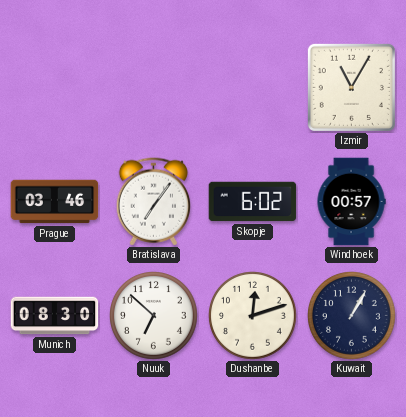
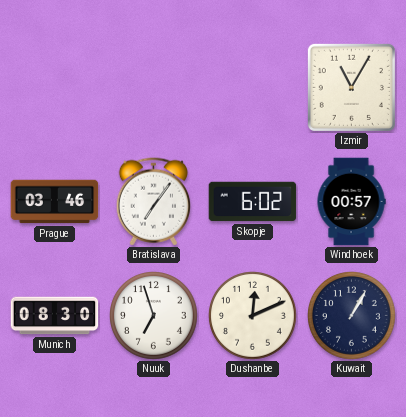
Nuuk: 6:52 -> 6:57 (154, 316)
Dushanbe: 12:12 -> 12:11 (253, 316)
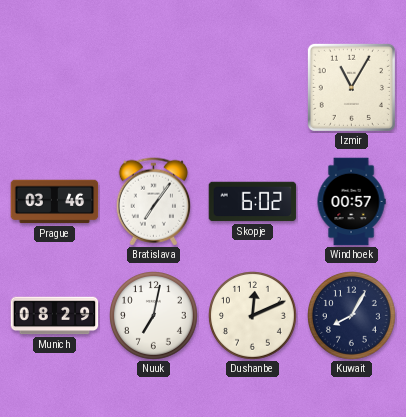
Munich: 08:30 -> 08:29 (55, 316)
Nuuk: 6:57 -> 7:02 (154, 316)
Kuwait: 1:05 -> 8:05 (352, 316)
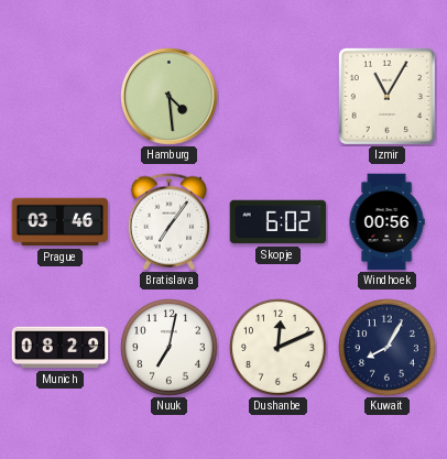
Hamburg: none -> 4:29 (170, 97)
Windhoek: 00:57 -> 00:56 (386, 222)
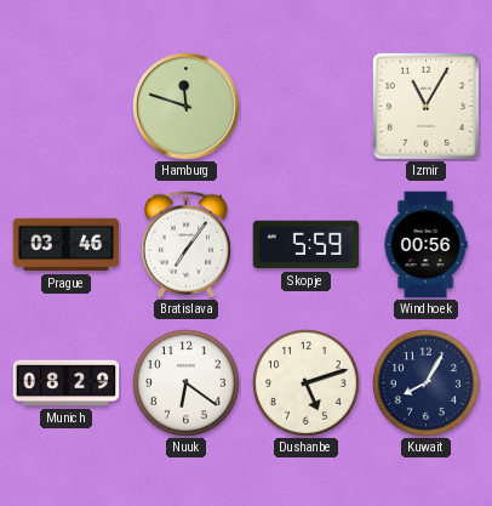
Hamburg: 4:29 -> 11:48 (187, 107)
Skopje: 6:02 -> 5:59 (307, 245)
Nuuk: 7:02 -> 6:21 (187, 383)
Dushanbe: 12:11 -> 5:12 (307, 383)
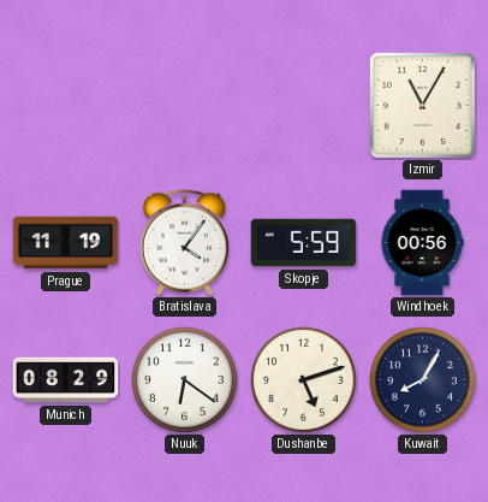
Hamburg: 11:48 -> none (187, 107)
Prague: 03:46 -> 11:19 (66, 243)
Bratislava: 7:06 -> 4:06 (184, 243)
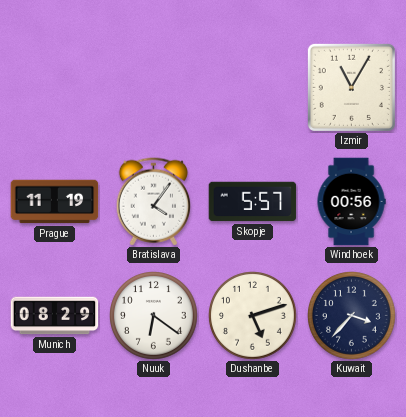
Skopje: 5:59 -> 5:57 (253, 202)
Kuwait: 8:05 -> 3:37 (352, 316)
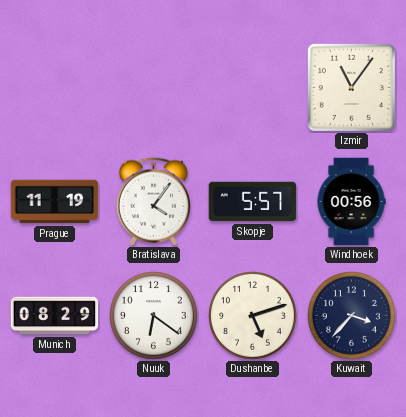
Izmir: 11:05 -> 11:06 (351, 87)
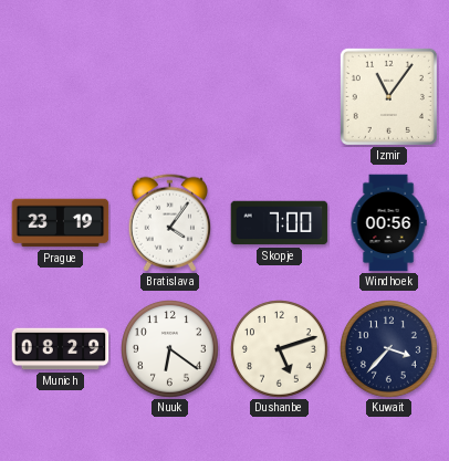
Prague: 11:19 -> 23:19 (61, 223)
Skopje: 5:57 -> 7:00 (280, 223)
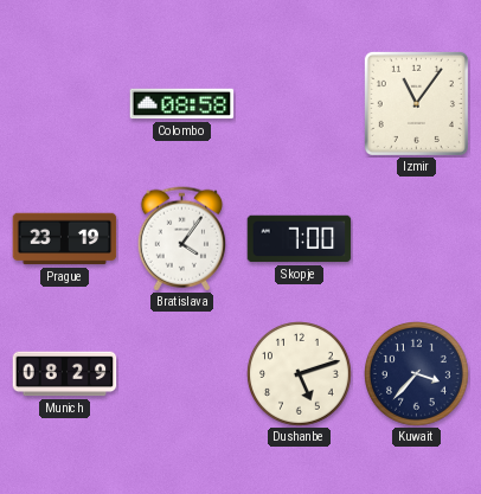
Colombo: none -> 08:58 (182, 104)
Windhoek: 00:56 -> none (388, 223)
Nuuk: 6:21 -> none (170, 349)
